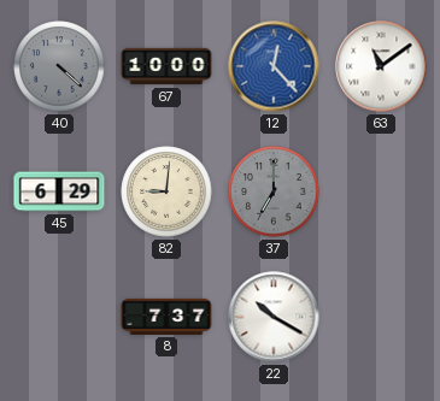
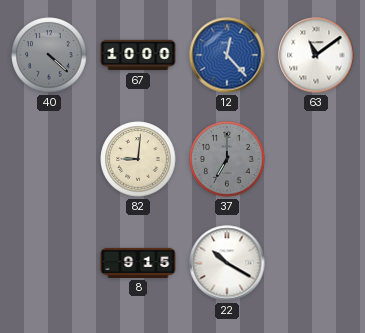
45: 6:29 -> none (59, 191)
8: 7:37 -> 9:15 (138, 263)
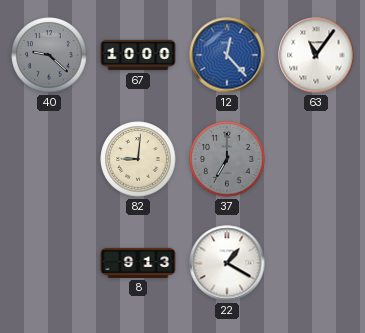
40: 4:22 -> 9:22 (49, 55)
63: 11:09 -> 11:06 (316, 55)
8: 9:15 -> 9:13 (138, 263)
22: 10:20 -> 1:20 (227, 263)
